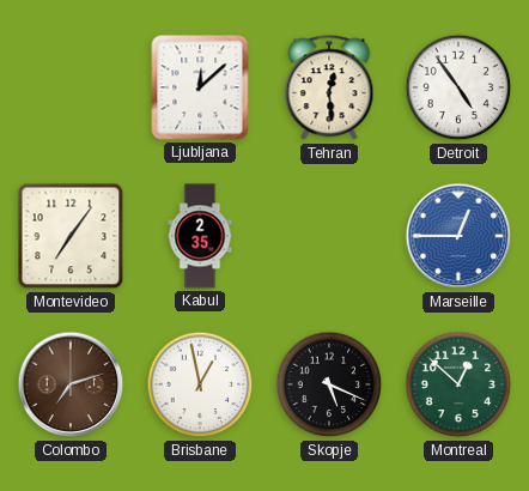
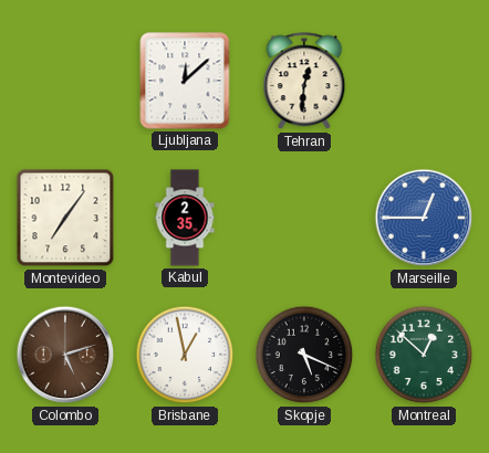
Tehran: 12:29 -> 12:31 (304, 82)
Detroit: 4:54 -> none (458, 87)
Colombo: 7:12 -> 5:12 (65, 355)
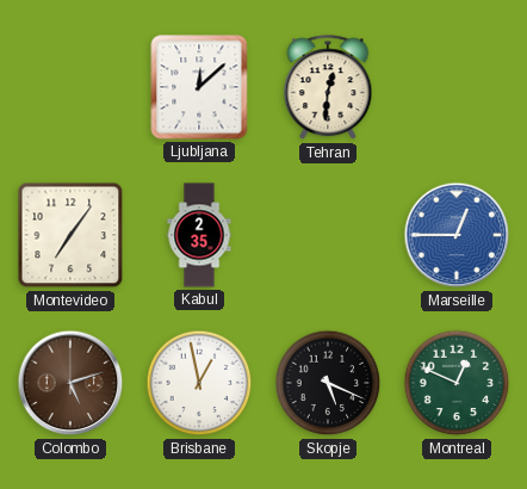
Montreal: 12:52 -> 12:49 (457, 383)
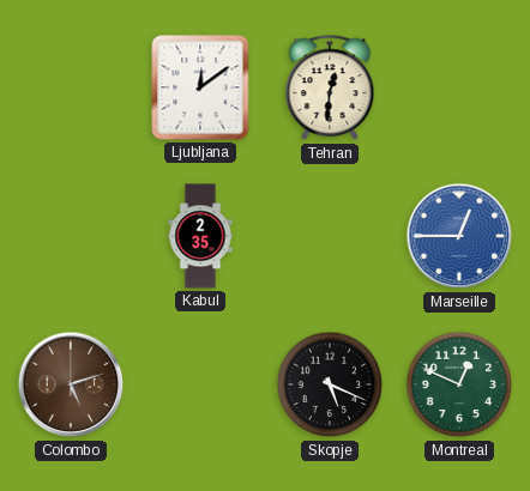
Ljubljana: 12:08 -> 12:09 (200, 87)
Montevideo: 7:06 -> none (70, 235)
Brisbane: 12:58 -> none (199, 383)
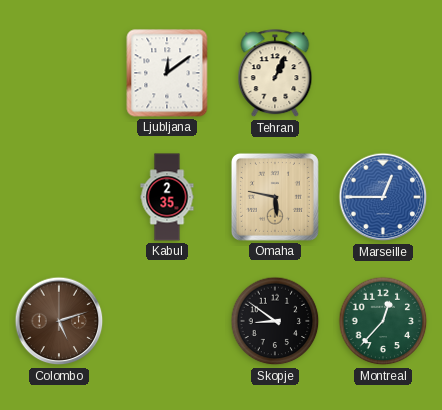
Tehran: 12:31 -> 1:04 (275, 74)
Omaha: none -> 5:47 (275, 197)
Skopje: 5:19 -> 8:51 (275, 321)
Montreal: 12:49 -> 12:37 (383, 321)
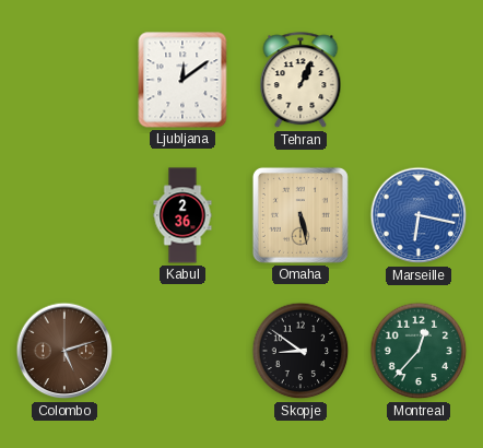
Kabul: 2:35 -> 2:36 (182, 215)
Omaha: 5:47 -> 5:28 (301, 215)
Marseille: 12:45 -> 6:17 (419, 215)
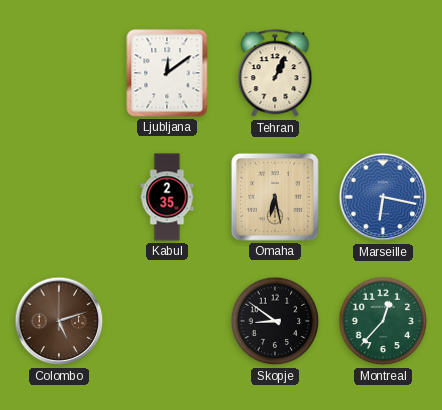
Kabul: 2:36 -> 2:35 (167, 197)
Omaha: 5:28 -> 6:28 (275, 197)
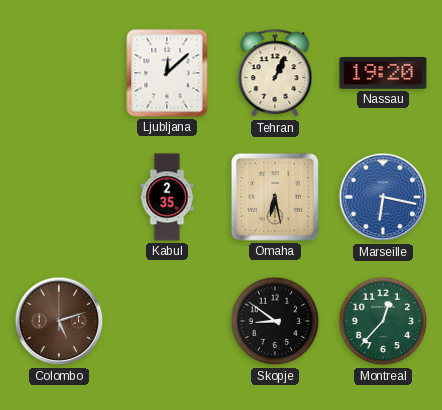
Ljubljana: 12:09 -> 12:08 (167, 73)
Nassau: none -> 19:20 (383, 74)
